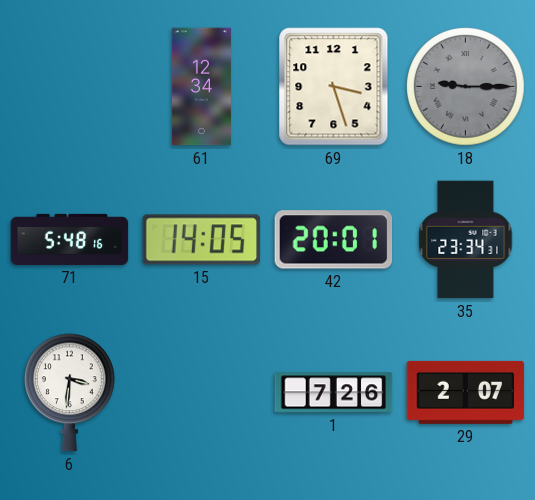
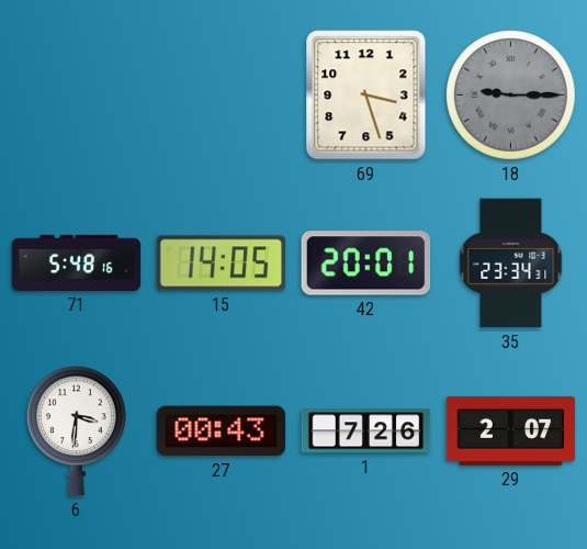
61: 12:34 -> none (201, 87)
27: none -> 00:43 (222, 432)
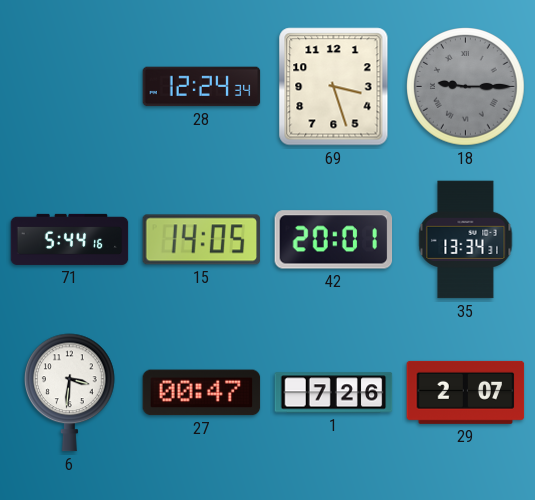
28: none -> 12:24 (202, 87)
71: 5:48 -> 5:44 (70, 239)
35: 23:34 -> 13:34 (466, 240)
27: 00:43 -> 00:47 (202, 393)
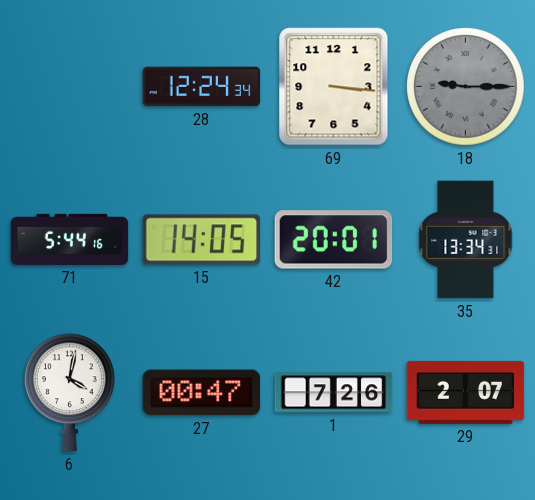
69: 3:27 -> 3:16 (334, 87)
6: 3:31 -> 4:02 (70, 393)
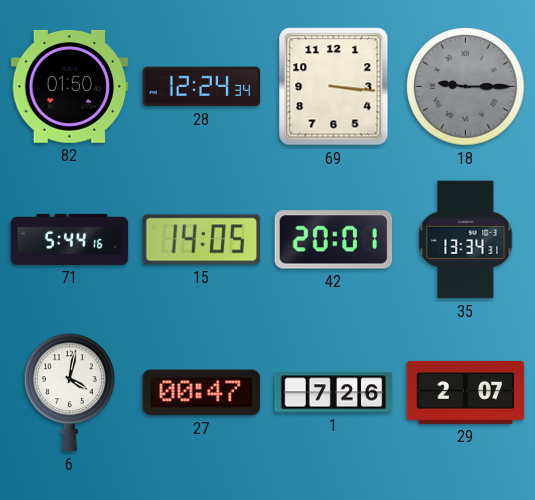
82: none -> 01:50 (70, 86)
